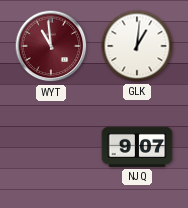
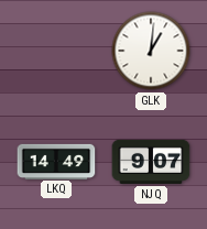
WYT: 10:59 -> none (51, 46)
LKQ: none -> 14:49 (56, 161)
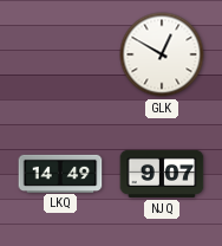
GLK: 1:01 -> 12:50 (162, 54)
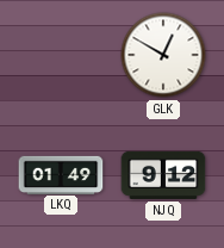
LKQ: 14:49 -> 01:49 (61, 174)
NJQ: 9:07 -> 9:12 (163, 175)
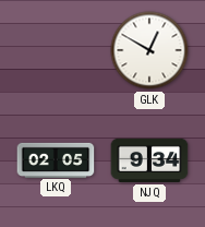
LKQ: 01:49 -> 02:05 (56, 159)
NJQ: 9:12 -> 9:34 (149, 160)
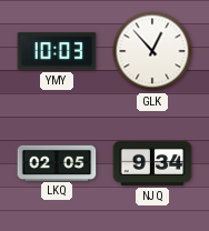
YMY: none -> 10:03 (57, 51)
GLK: 12:50 -> 12:53 (152, 51)
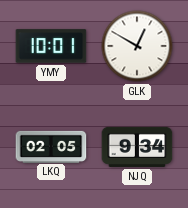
YMY: 10:03 -> 10:01 (51, 46)
GLK: 12:53 -> 12:50 (137, 46)
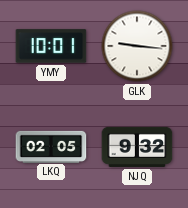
GLK: 12:50 -> 9:16 (137, 46)
NJQ: 9:34 -> 9:32 (137, 147)
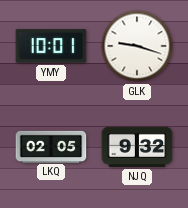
GLK: 9:16 -> 9:18 (137, 46)
